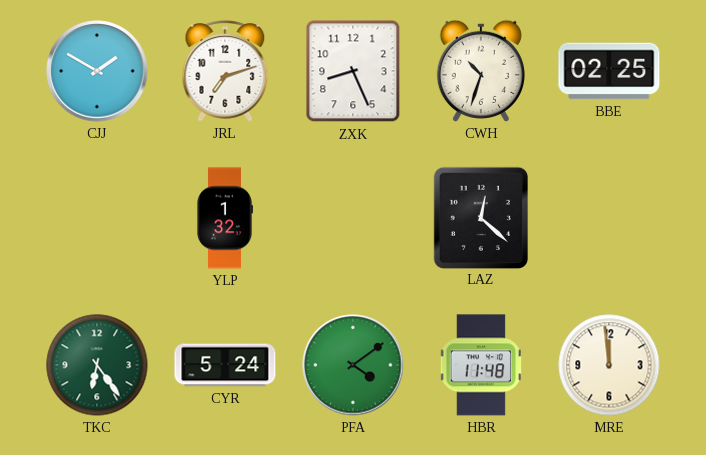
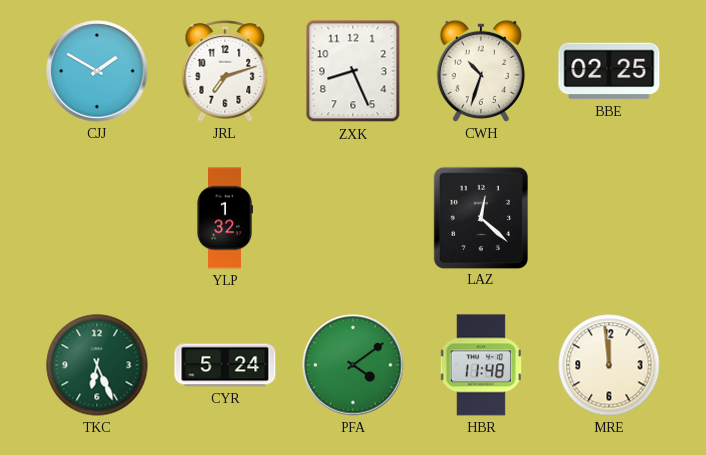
TKC: 6:24 -> 6:26 (97, 365)
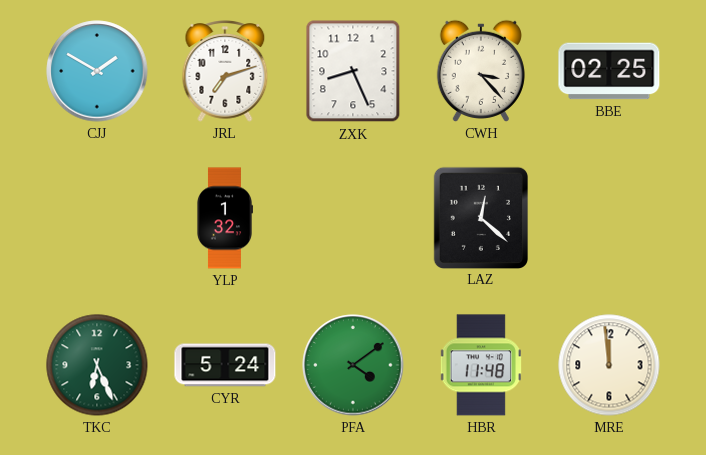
CWH: 10:33 -> 3:23 (481, 71)
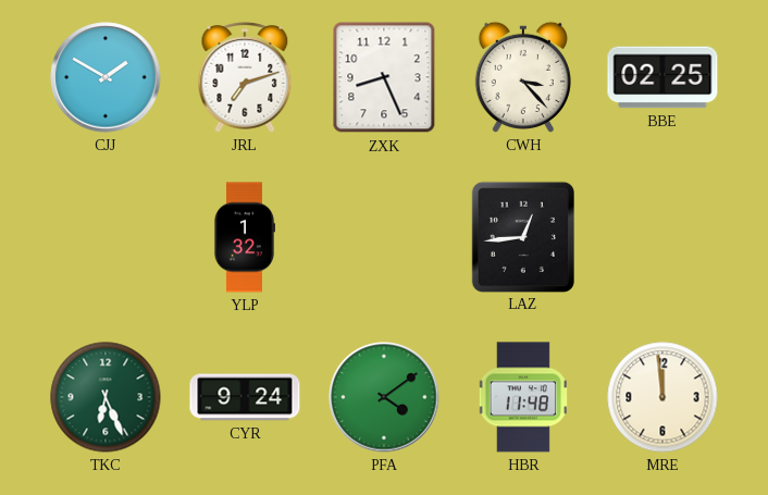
LAZ: 12:22 -> 12:44 (522, 236)
CYR: 5:24 -> 9:24 (245, 397)
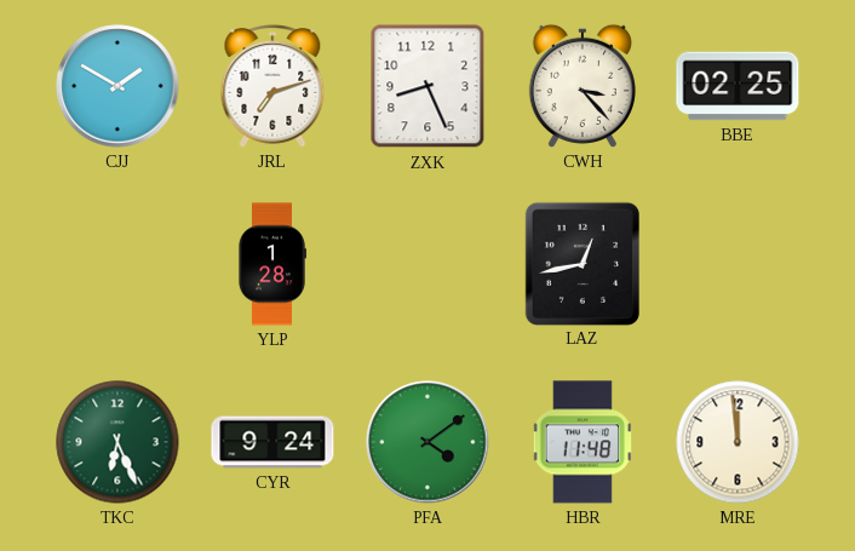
YLP: 1:32 -> 1:28 (271, 264)
LAZ: 12:44 -> 12:43 (581, 263)
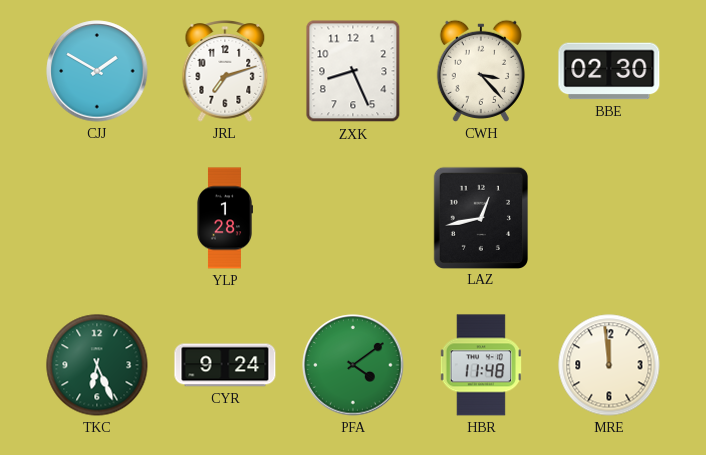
BBE: 02:25 -> 02:30 (609, 71)
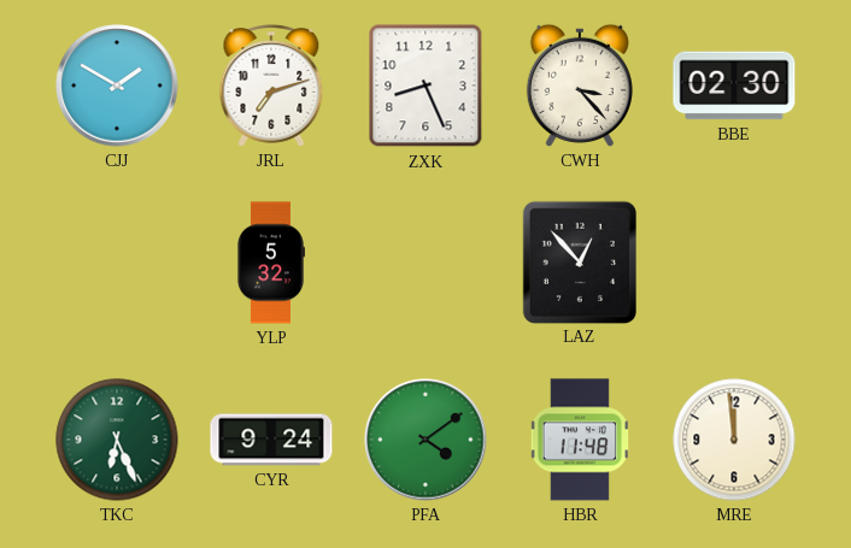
YLP: 1:28 -> 5:32 (270, 263)
LAZ: 12:43 -> 12:53 (579, 261)
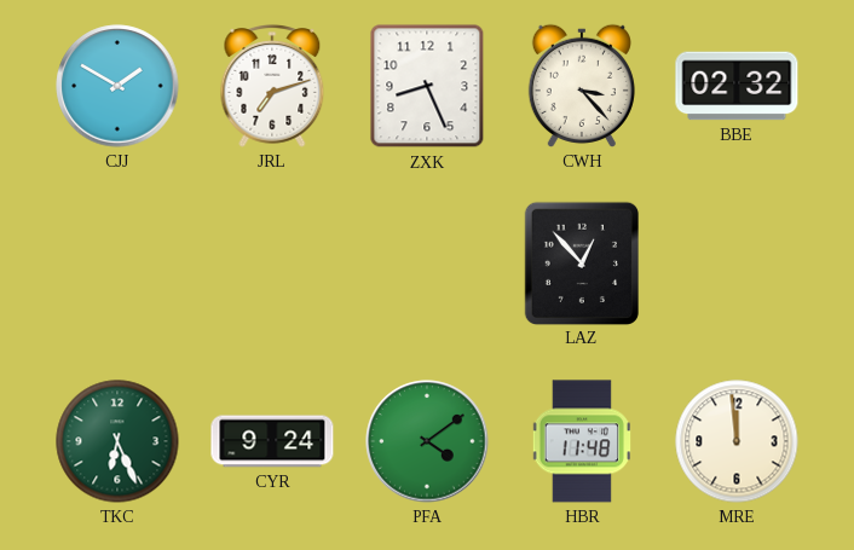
BBE: 02:30 -> 02:32 (737, 86)
YLP: 5:32 -> none (270, 263)
